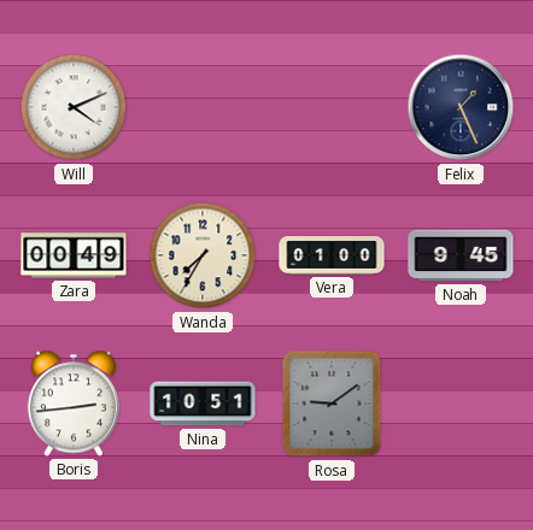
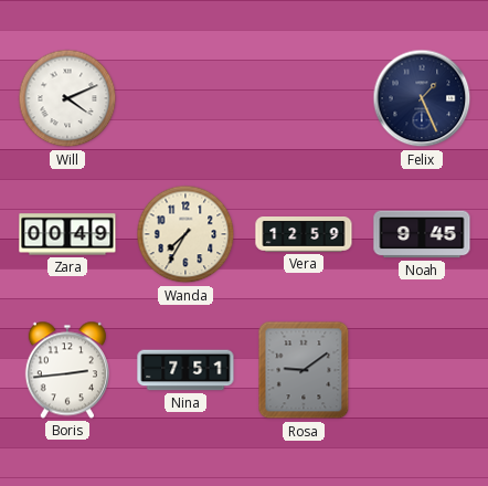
Vera: 01:00 -> 12:59 (304, 234)
Nina: 10:51 -> 7:51 (185, 370)
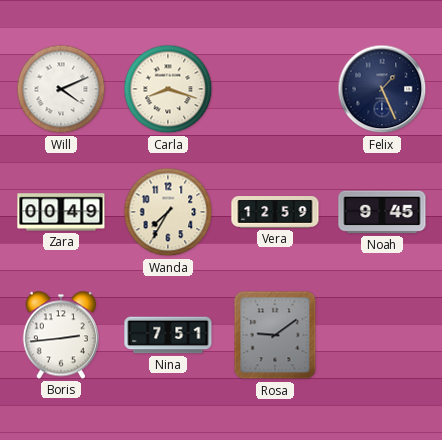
Carla: none -> 8:18 (168, 89)
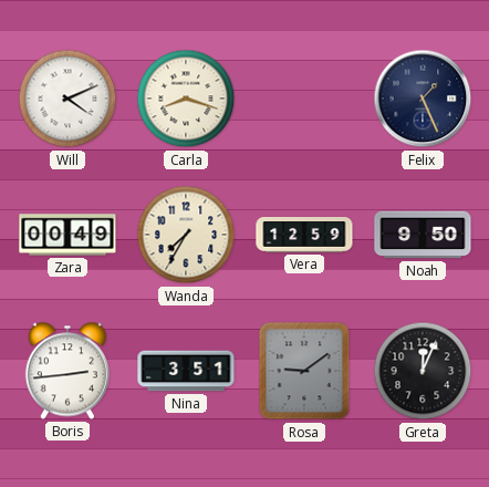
Noah: 9:45 -> 9:50 (423, 235)
Nina: 7:51 -> 3:51 (186, 371)
Greta: none -> 12:04 (423, 371)
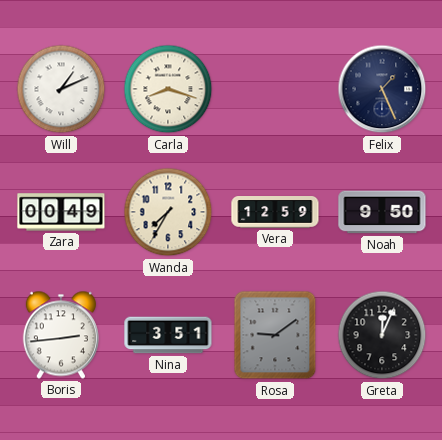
Will: 4:11 -> 1:11 (61, 89)
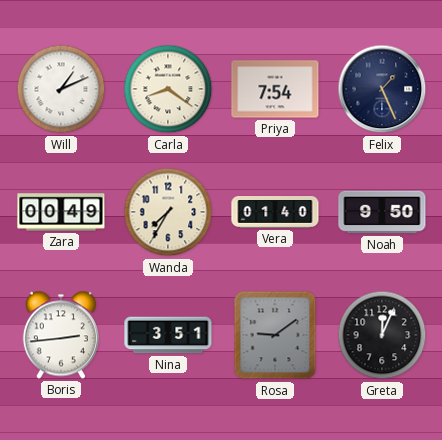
Carla: 8:18 -> 8:21 (168, 89)
Priya: none -> 7:54 (275, 89)
Vera: 12:59 -> 01:40 (275, 212)
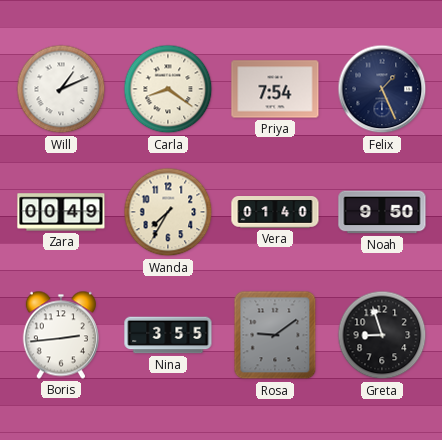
Nina: 3:51 -> 3:55 (168, 335)
Greta: 12:04 -> 8:57 (382, 335)
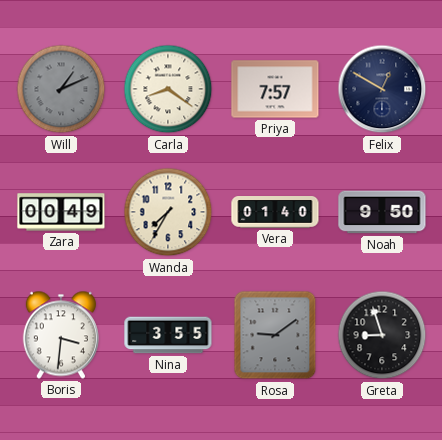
Will dial: white -> grey (61, 89)
Priya: 7:54 -> 7:57 (275, 89)
Felix: 1:26 -> 12:50 (382, 89)
Boris: 2:44 -> 3:31 (61, 335)
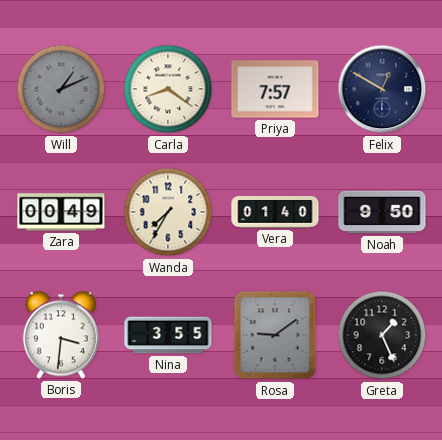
Greta: 8:57 -> 1:26 (382, 335)
